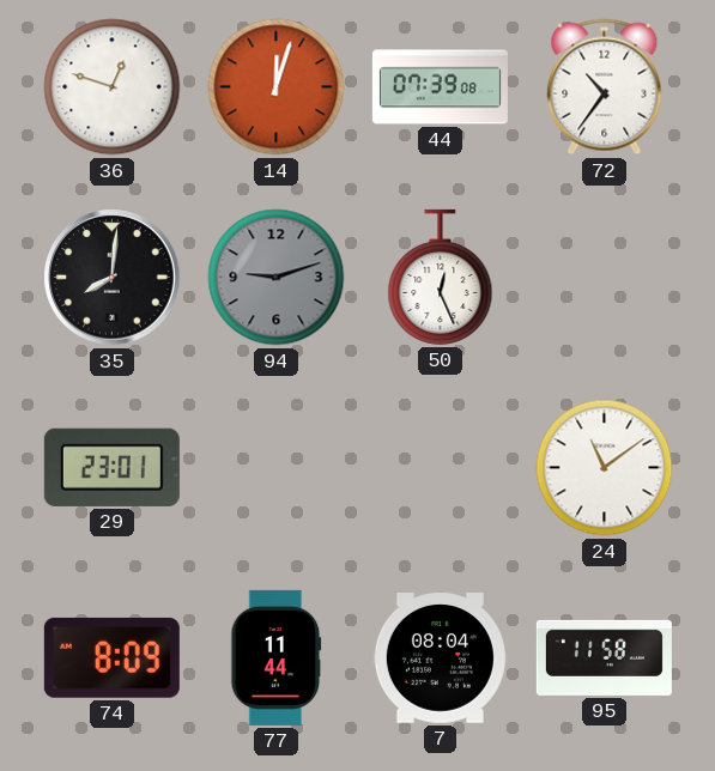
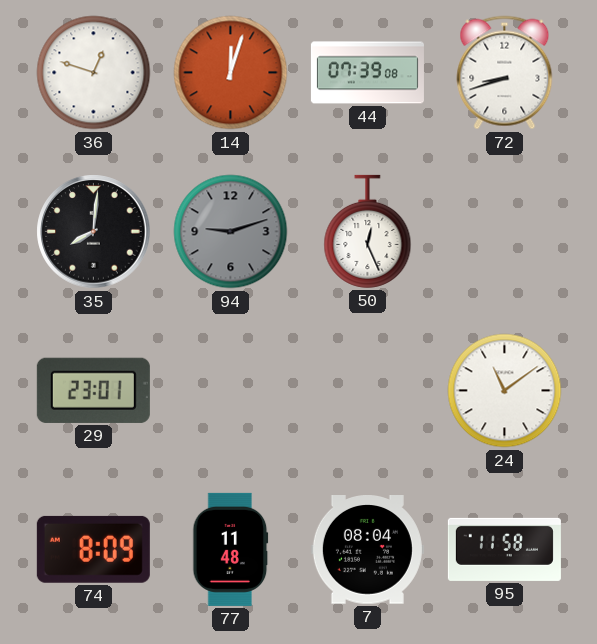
72: 10:36 -> 8:42 (505, 73)
77: 11:44 -> 11:48 (231, 549)
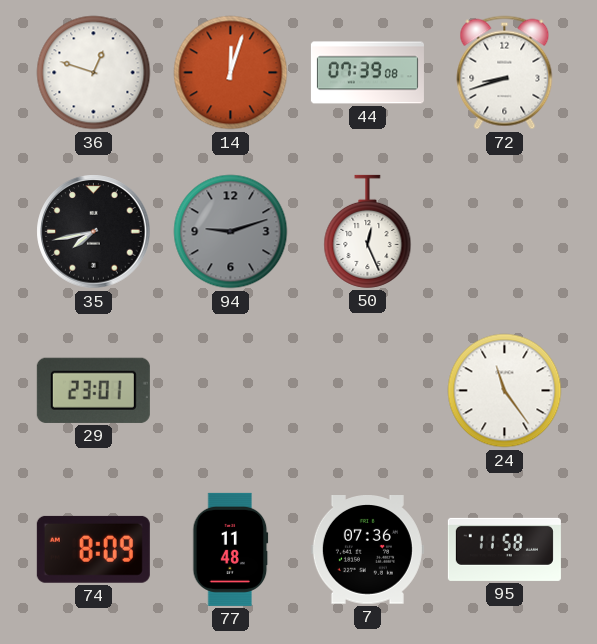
35: 8:01 -> 7:43 (94, 232)
24: 11:09 -> 11:24 (505, 391)
7: 08:04 -> 07:36 (367, 550)
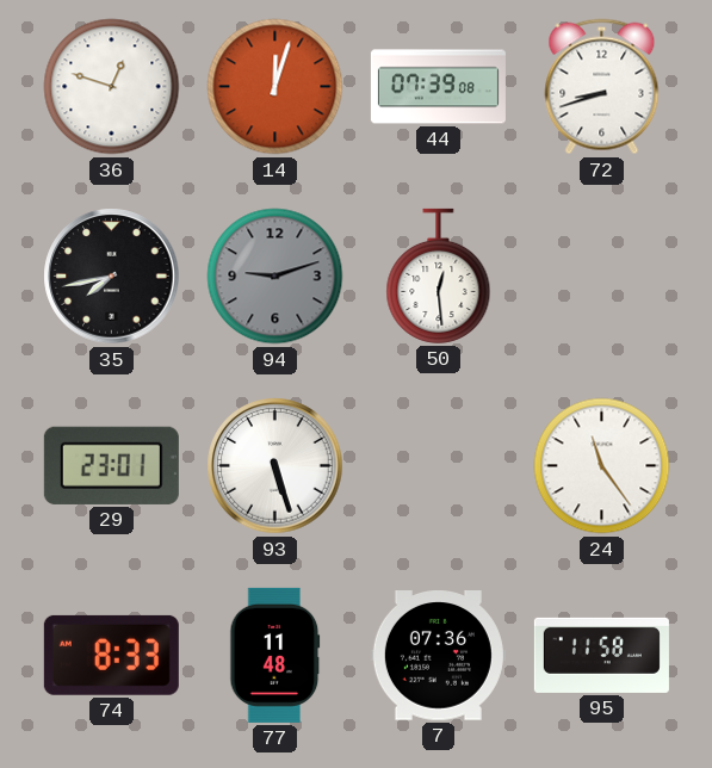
50: 12:26 -> 12:29 (439, 275)
93: none -> 5:27 (275, 466)
74: 8:09 -> 8:33 (111, 655)
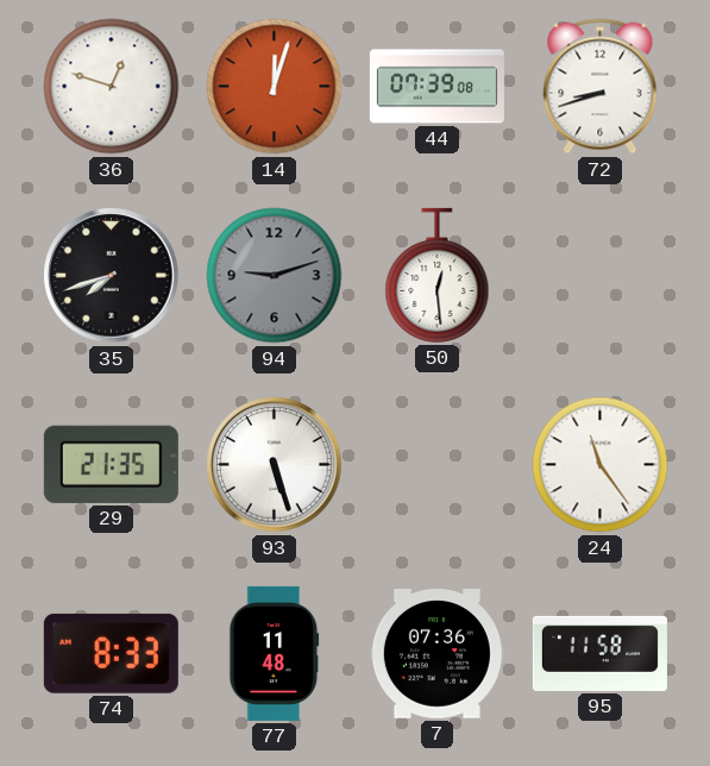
35: 7:43 -> 7:42 (112, 276)
29: 23:01 -> 21:35 (111, 464)
